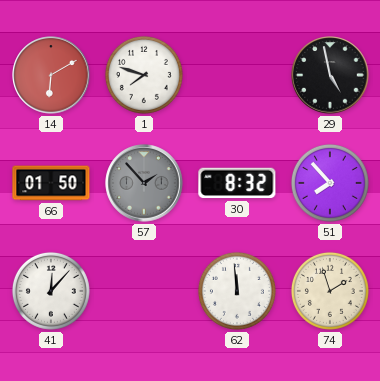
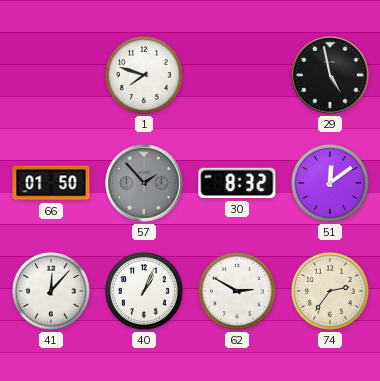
14: 6:10 -> none (51, 75)
51: 7:53 -> 12:09 (330, 183)
40: none -> 1:04 (144, 291)
62: 11:59 -> 2:50 (237, 291)
74: 1:57 -> 2:36 (330, 291)
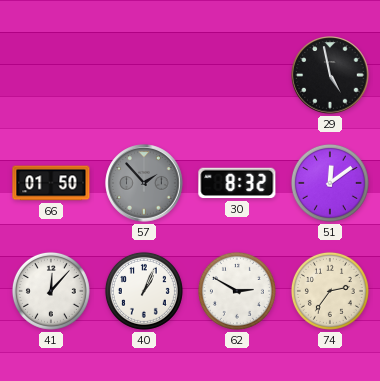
1: 7:48 -> none (144, 75)
